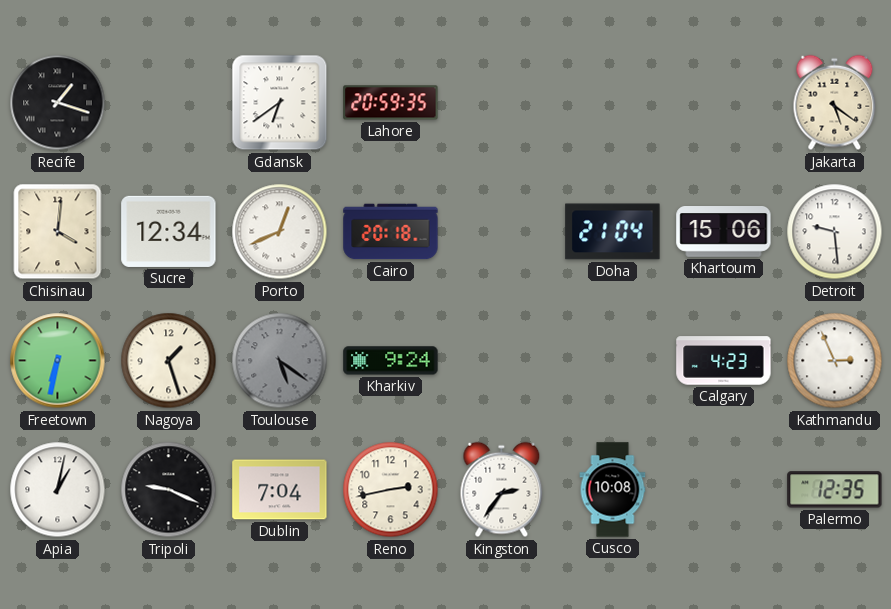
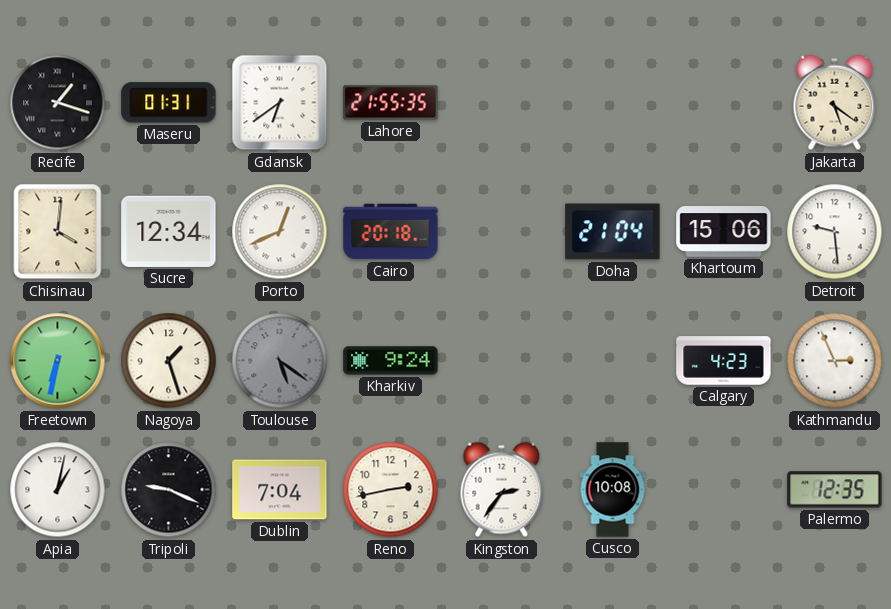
Maseru: none -> 01:31 (169, 103)
Lahore: 20:59 -> 21:55 (391, 103)
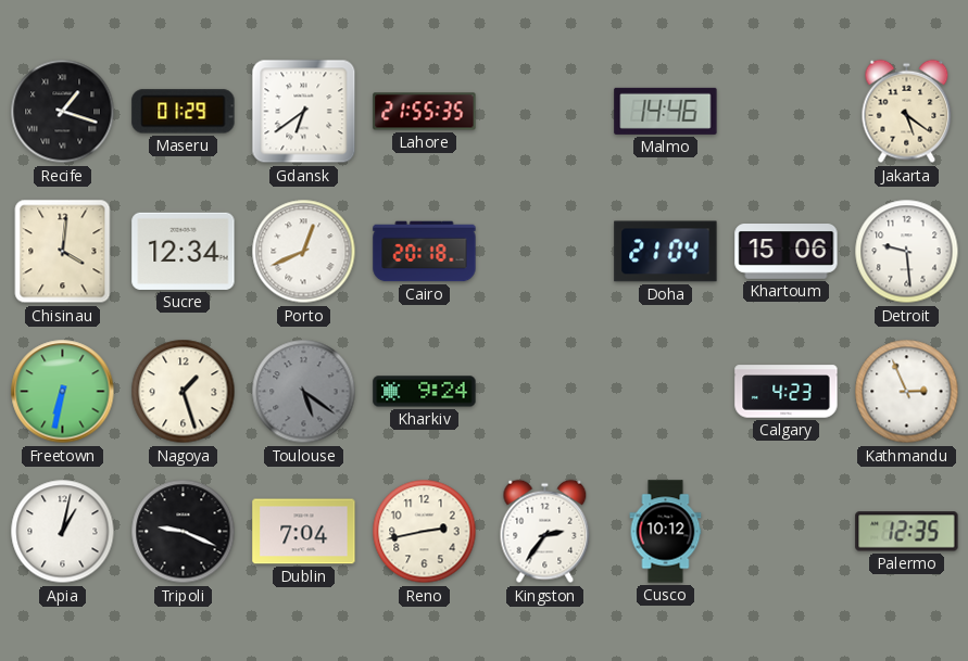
Maseru: 01:31 -> 01:29 (184, 112)
Malmo: none -> 14:46 (666, 111)
Cusco: 10:08 -> 10:12 (666, 532)
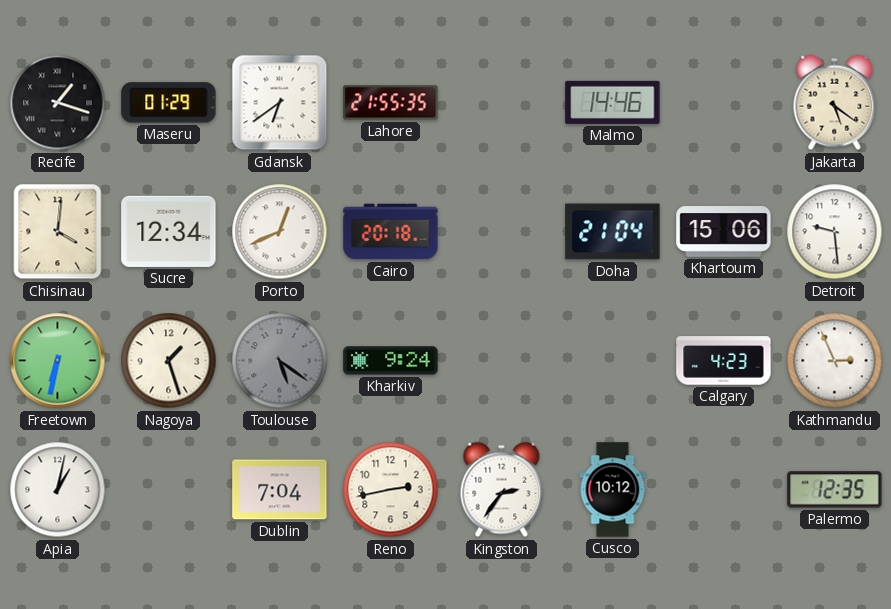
Tripoli: 9:19 -> none (184, 532)
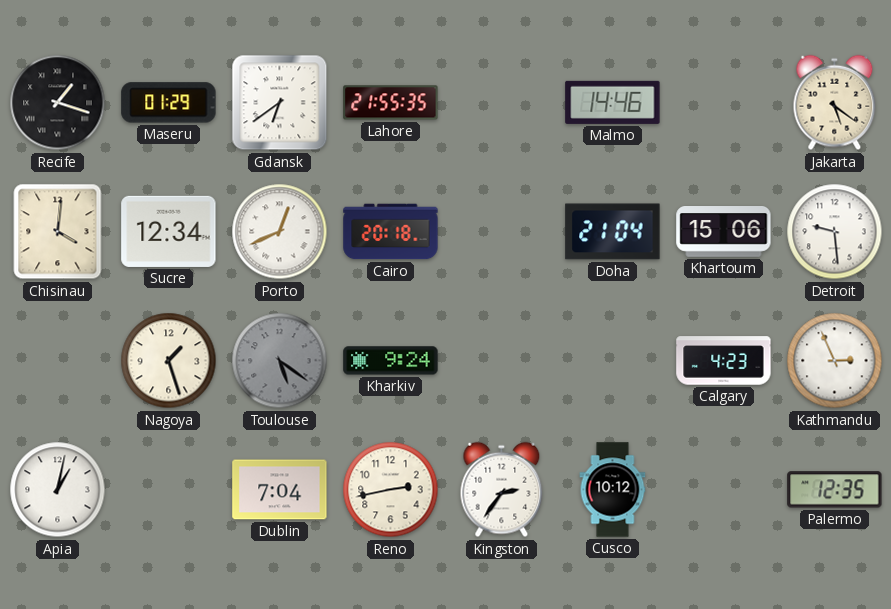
Freetown: 6:32 -> none (58, 361)
